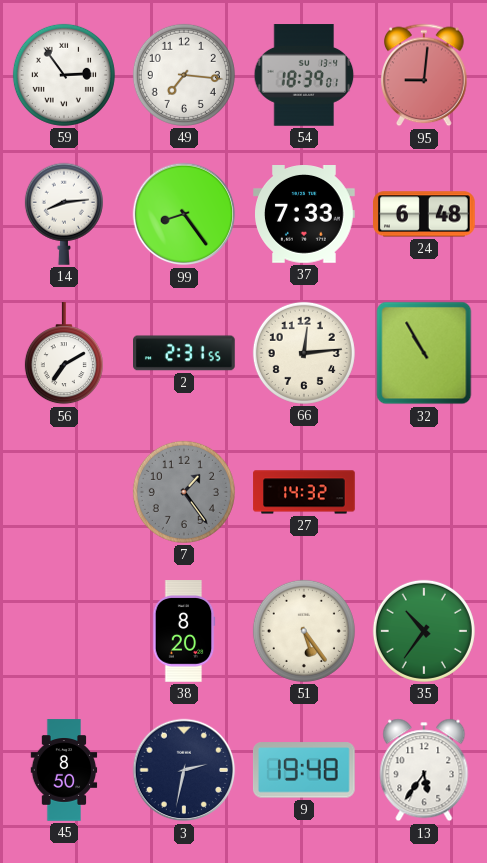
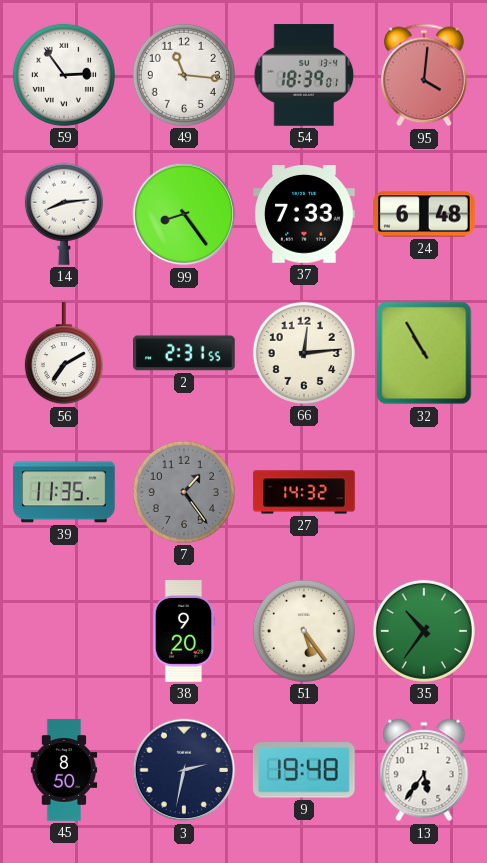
49: 7:16 -> 11:16 (184, 75)
95: 9:01 -> 4:01 (424, 75)
39: none -> 11:35 (64, 492)
38: 8:20 -> 9:20 (184, 631)
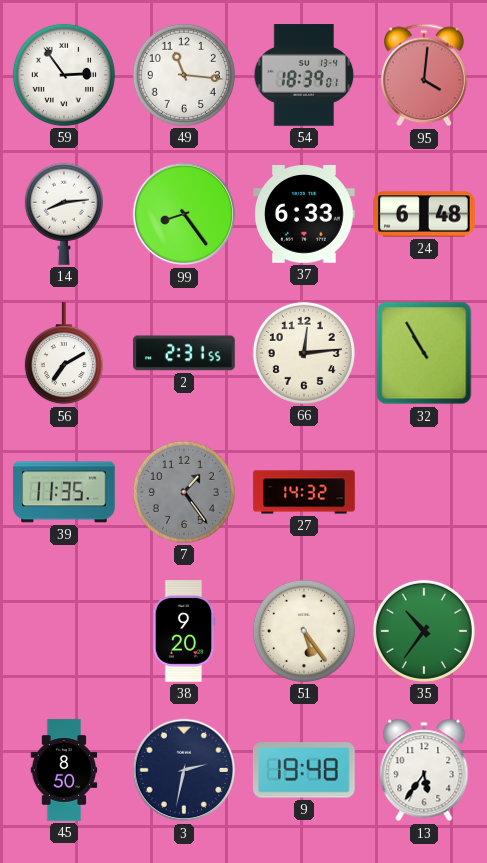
37: 7:33 -> 6:33 (305, 215)
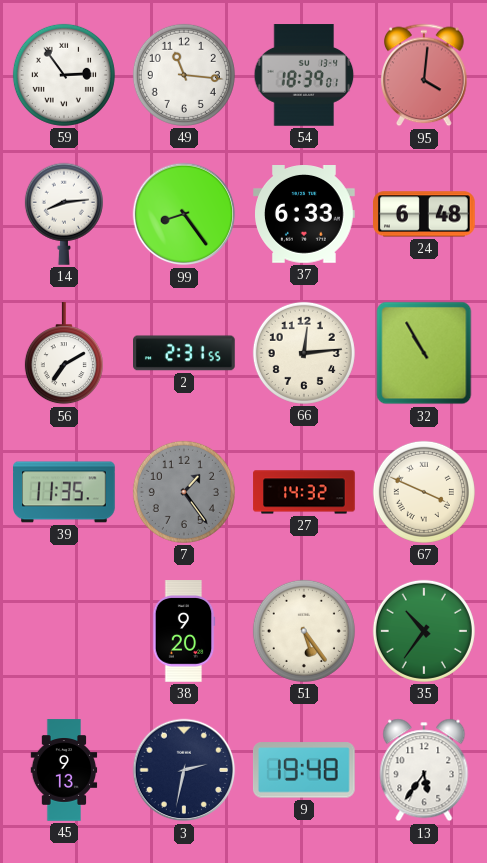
67: none -> 3:49 (424, 492)
45: 8:50 -> 9:13 (64, 770)
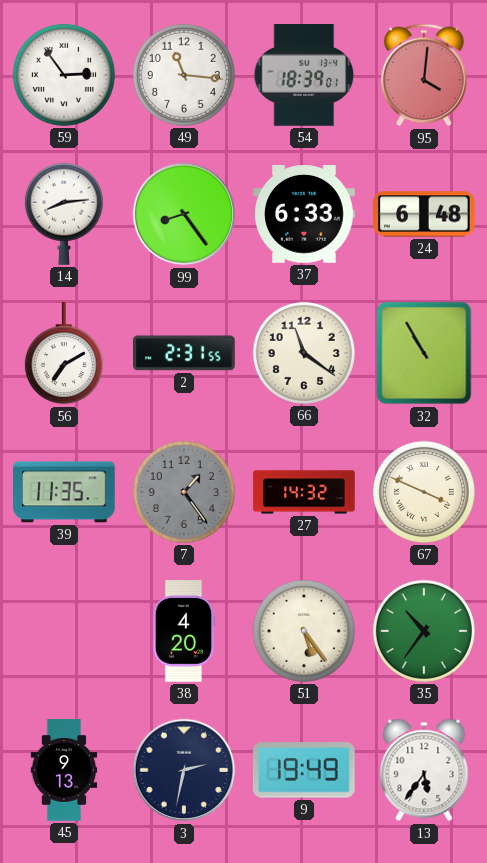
66: 12:14 -> 11:21 (304, 353)
38: 9:20 -> 4:20 (184, 631)
9: 19:48 -> 19:49 (304, 770)
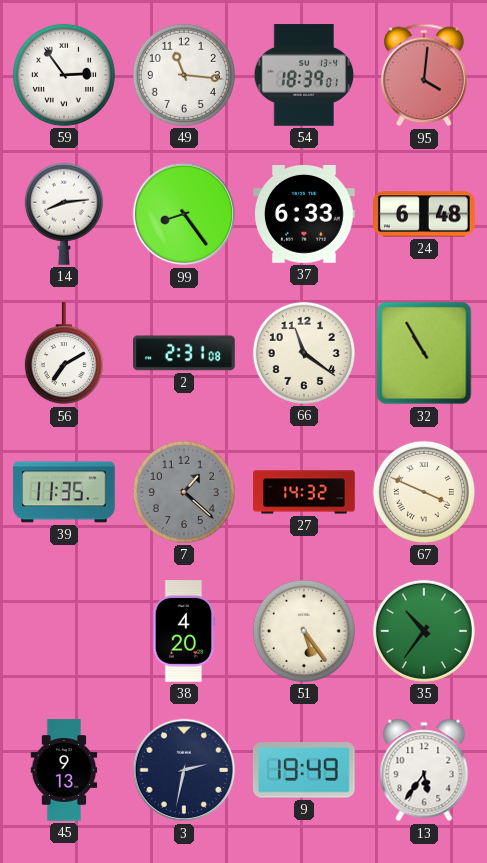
2: 2:31:55 -> 2:31:08 (185, 353)
7: 1:24 -> 1:22 (184, 492)
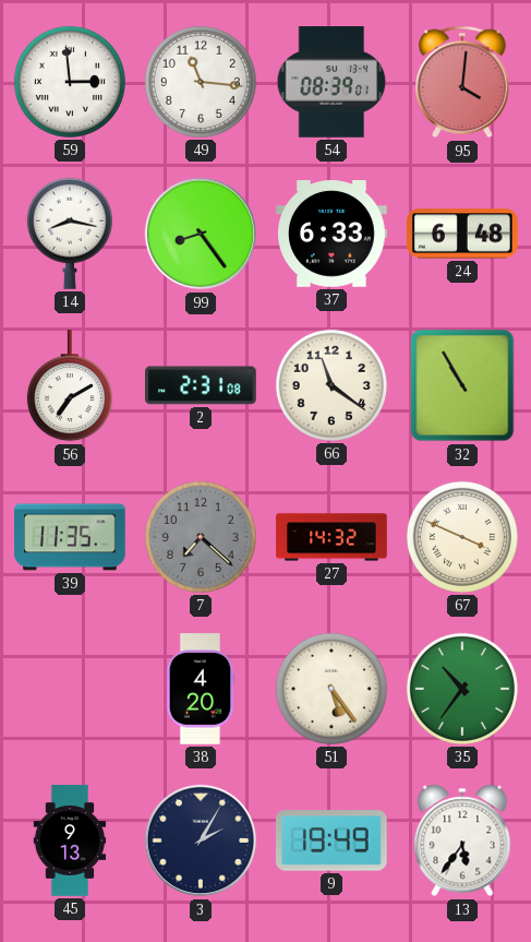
59: 2:54 -> 2:59 (70, 82)
54: 18:39 -> 08:39 (331, 82)
14: 8:14 -> 8:17 (70, 234)
7: 1:22 -> 7:22 (201, 537)
3: 2:32 -> 2:05 (201, 840)
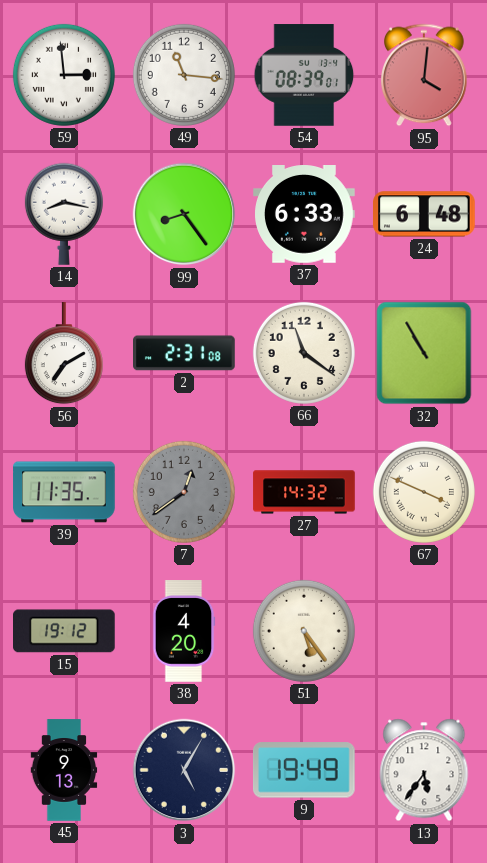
7: 7:22 -> 12:39 (184, 492)
15: none -> 19:12 (65, 631)
35: 10:36 -> none (462, 689)
3: 2:05 -> 5:05 (184, 770)
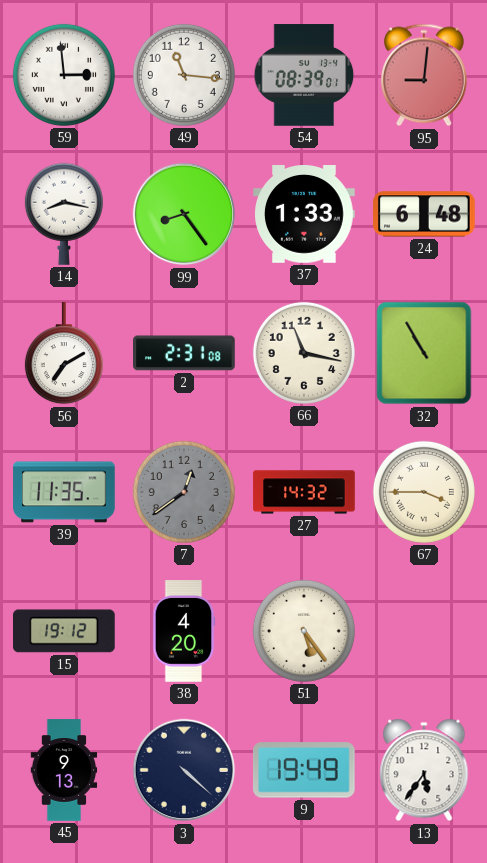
95: 4:01 -> 9:01 (424, 75)
37: 6:33 -> 1:33 (305, 215)
66: 11:21 -> 11:17 (304, 353)
67: 3:49 -> 3:45 (424, 492)
3: 5:05 -> 4:22 (184, 770)
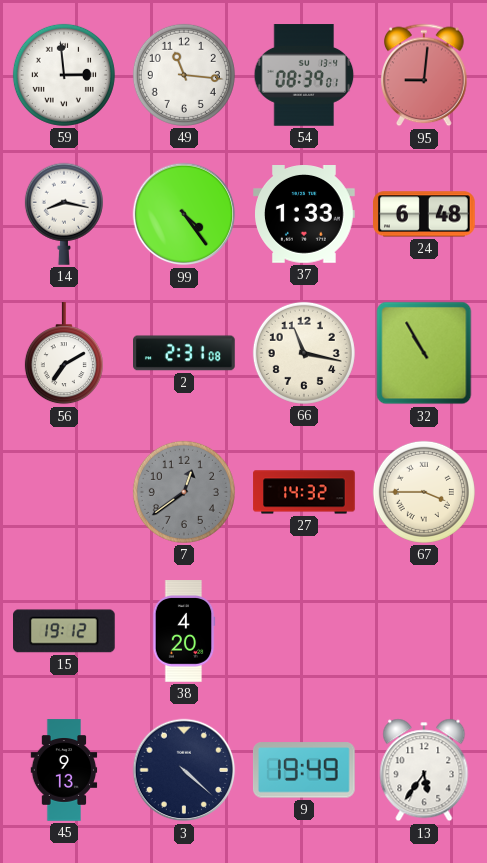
99: 8:24 -> 4:24 (184, 214)
39: 11:35 -> none (64, 492)
51: 5:24 -> none (304, 631)
